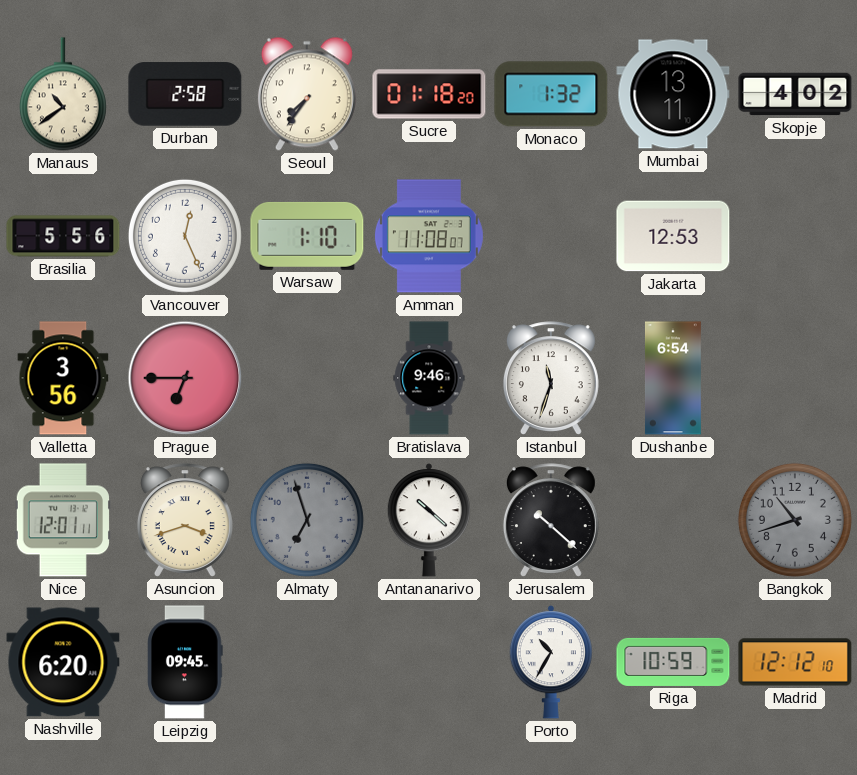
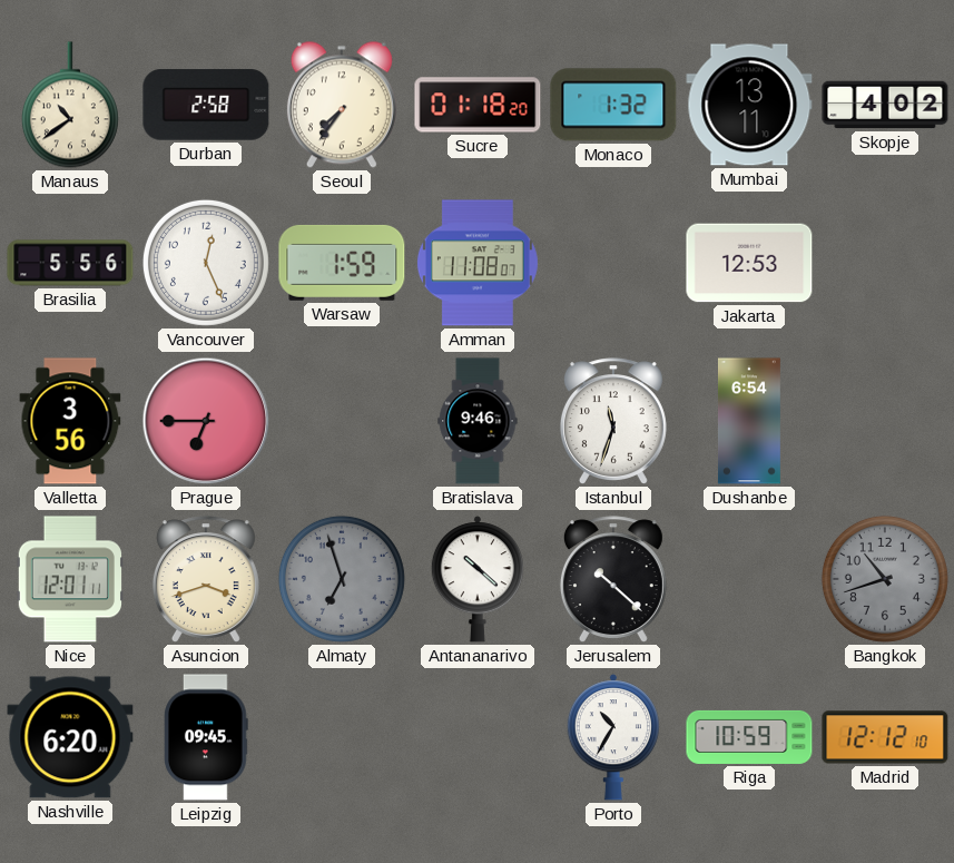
Warsaw: 1:10 -> 1:59 (342, 263)
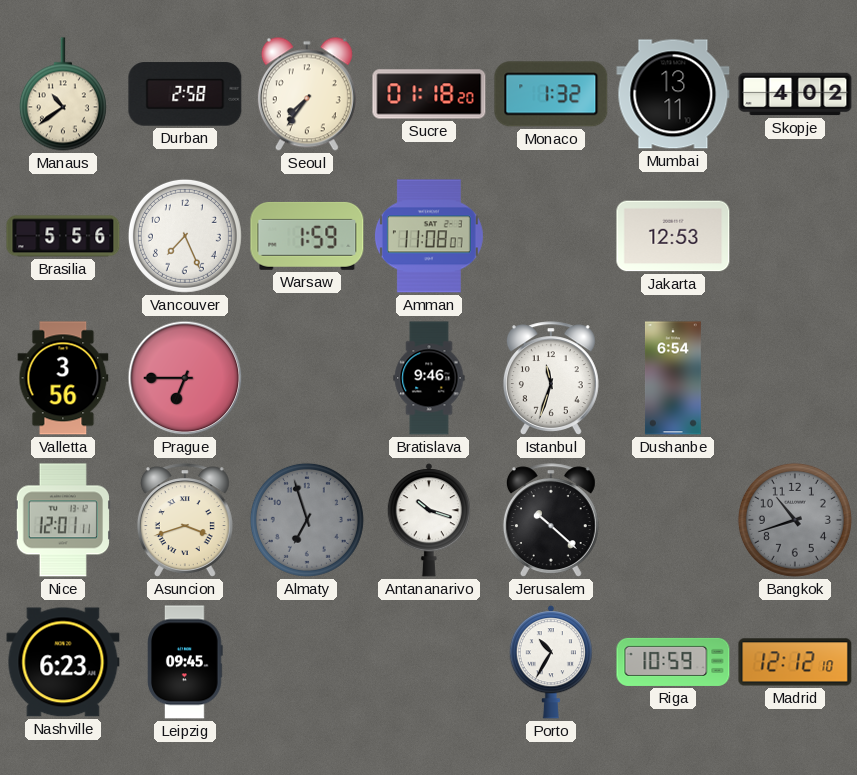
Vancouver: 12:26 -> 7:26 (185, 236)
Antananarivo: 10:22 -> 10:18 (429, 520)
Nashville: 6:20 -> 6:23 (63, 662)
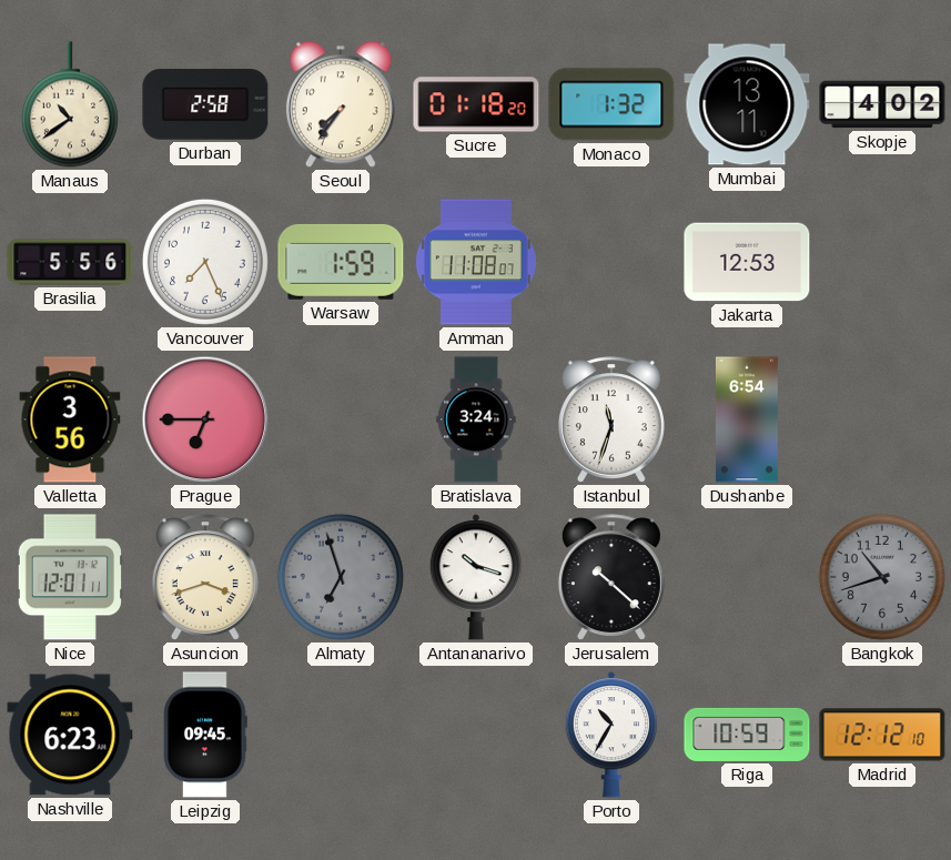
Bratislava: 9:46 -> 3:24 (476, 419)
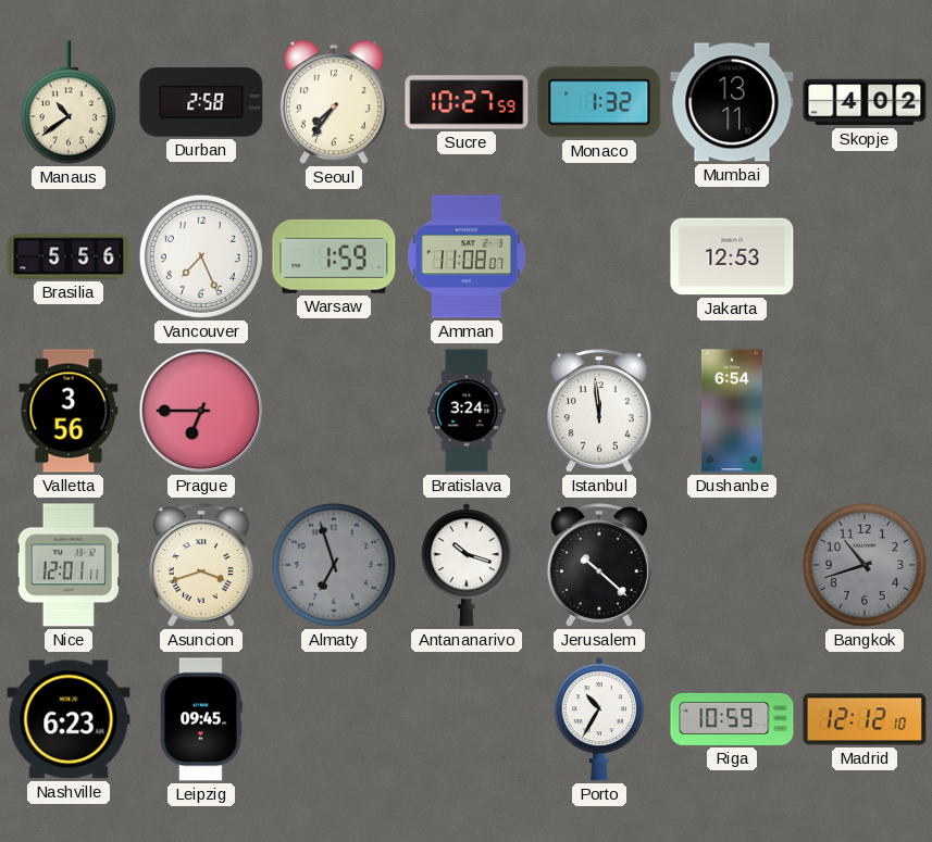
Sucre: 01:18 -> 10:27 (467, 102)
Istanbul: 11:33 -> 11:59 (599, 411)
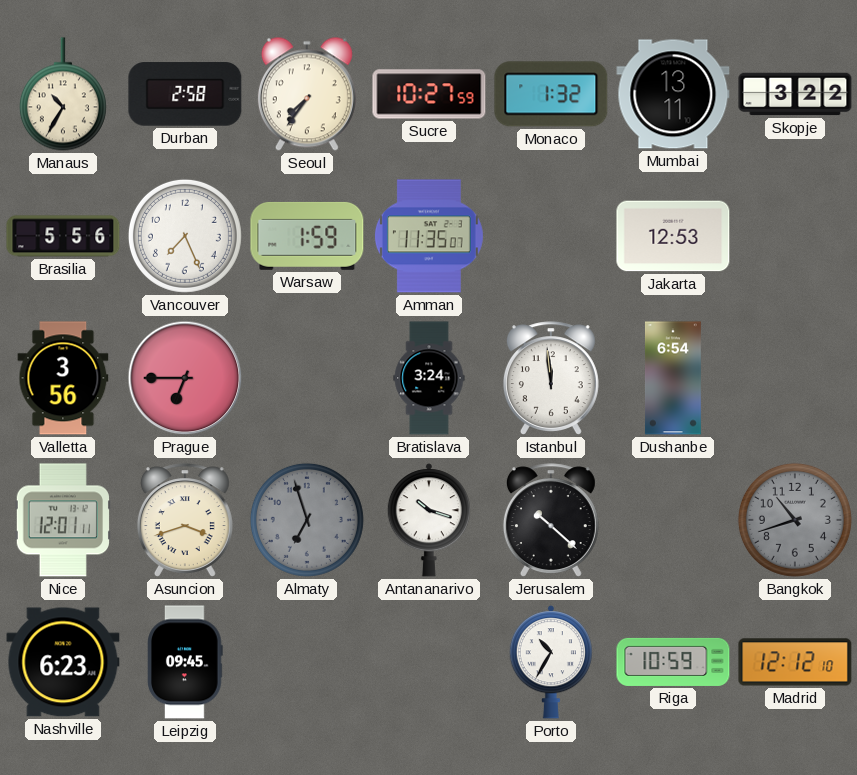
Manaus: 10:39 -> 10:35 (63, 94)
Skopje: 4:02 -> 3:22 (795, 94)
Amman: 11:08 -> 11:35 (429, 236)
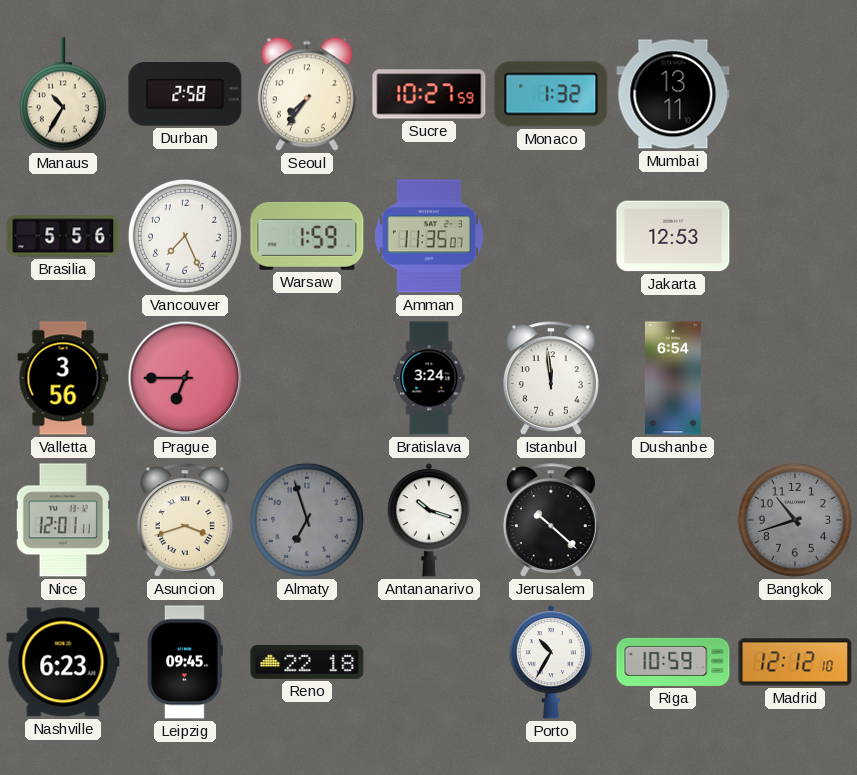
Skopje: 3:22 -> none (795, 94)
Reno: none -> 22:18 (307, 662)
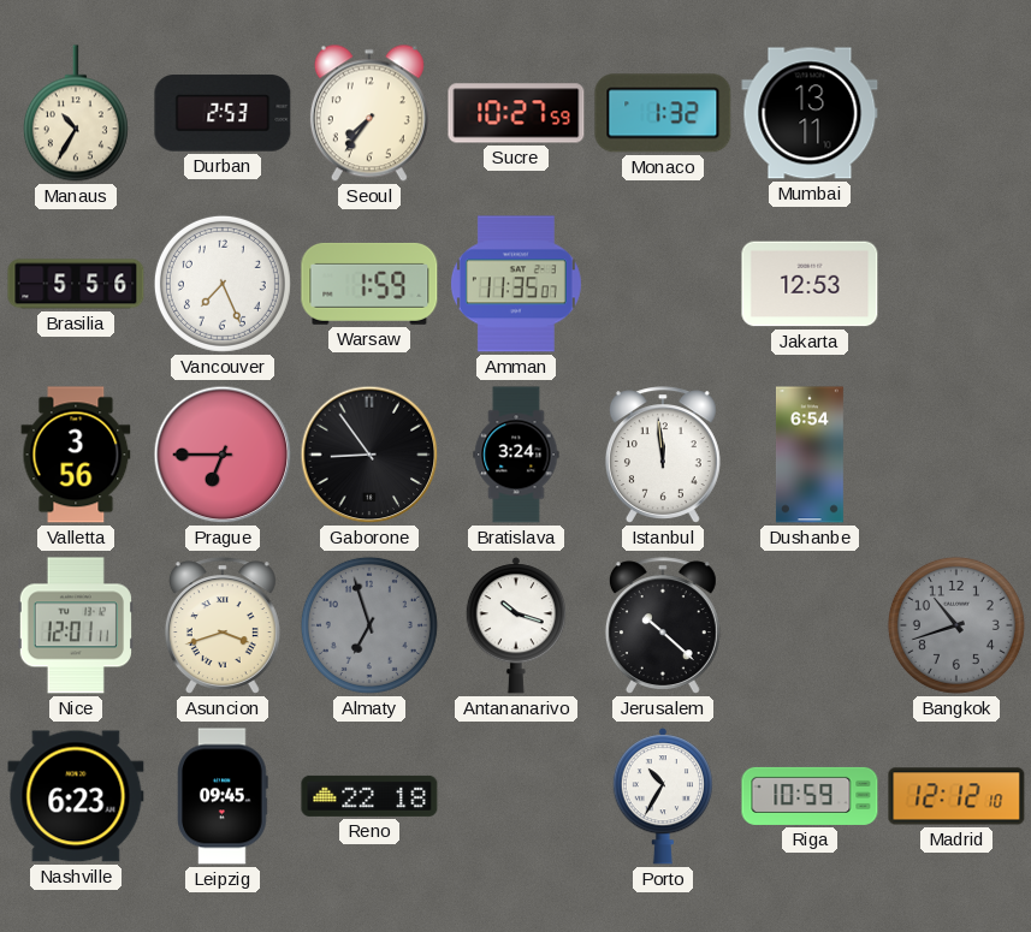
Durban: 2:58 -> 2:53 (223, 113)
Gaborone: none -> 8:54 (369, 455)
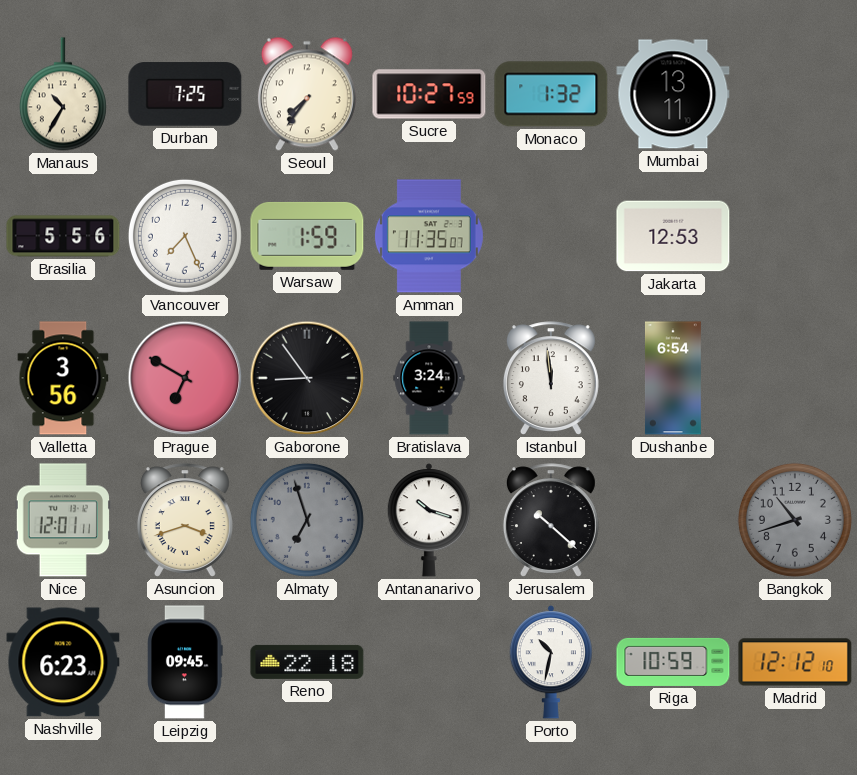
Durban: 2:53 -> 7:25 (185, 94)
Prague: 6:45 -> 6:50 (185, 378)
Porto: 10:35 -> 10:32 (551, 662)
